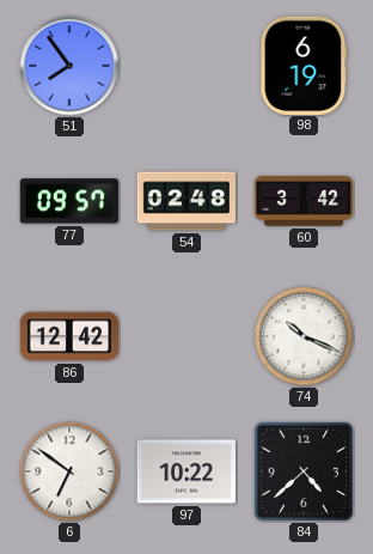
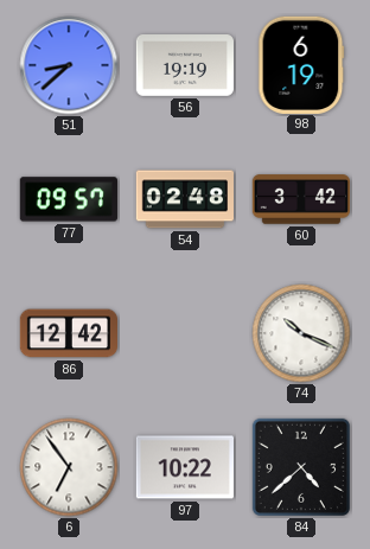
51: 7:54 -> 8:38 (69, 65)
56: none -> 19:19 (184, 66)
6: 6:51 -> 6:54 (69, 467)
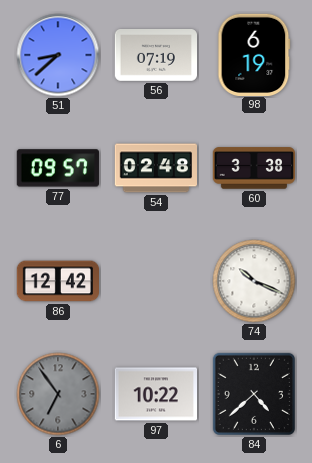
56: 19:19 -> 07:19 (155, 56)
60: 3:42 -> 3:38 (253, 168)
6 dial: white -> grey (58, 394)
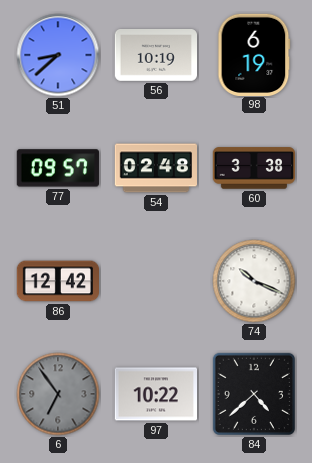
56: 07:19 -> 10:19 (155, 56)
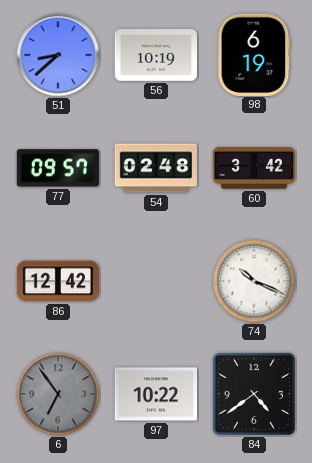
60: 3:38 -> 3:42 (253, 168)
84: 4:38 -> 4:39 (254, 394)
